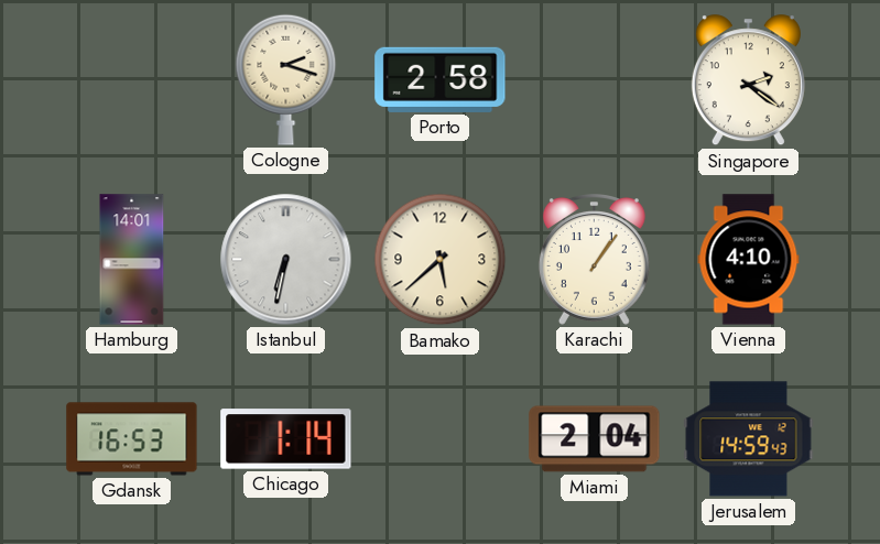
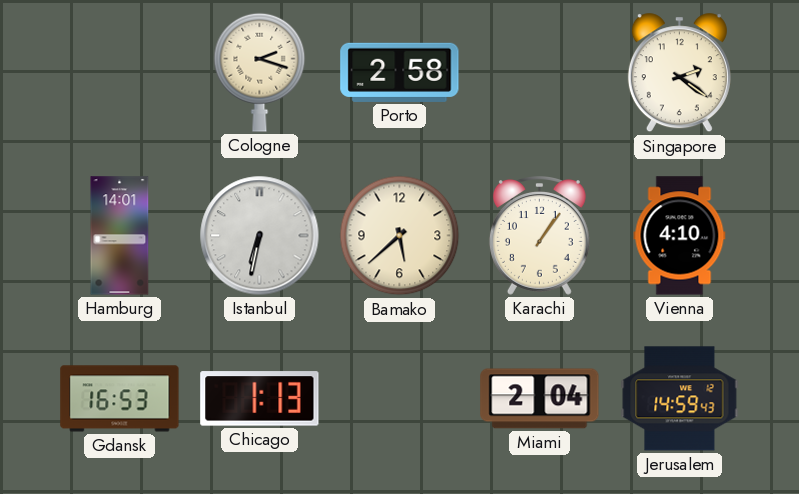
Chicago: 1:14 -> 1:13 (260, 399)
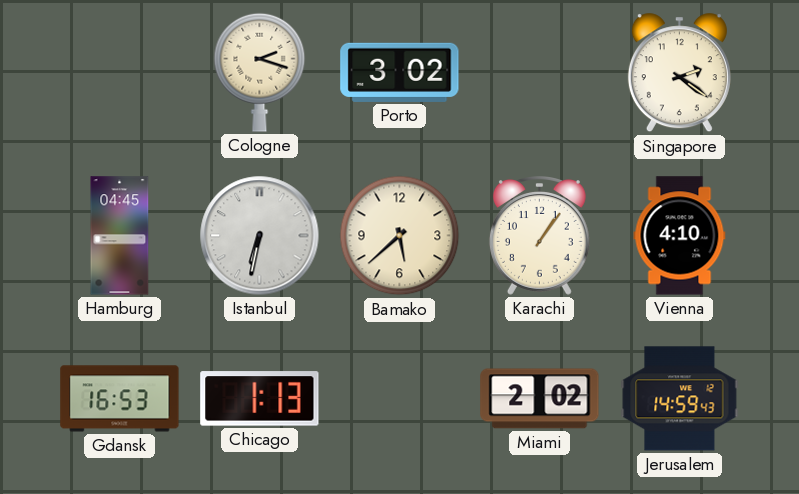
Porto: 2:58 -> 3:02 (400, 72)
Hamburg: 14:01 -> 04:45 (120, 236)
Miami: 2:04 -> 2:02 (540, 399)
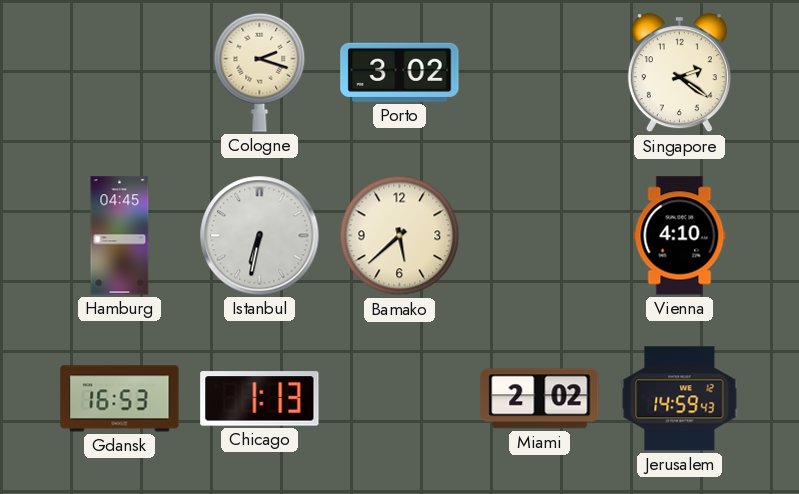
Karachi: 1:06 -> none (539, 236)
